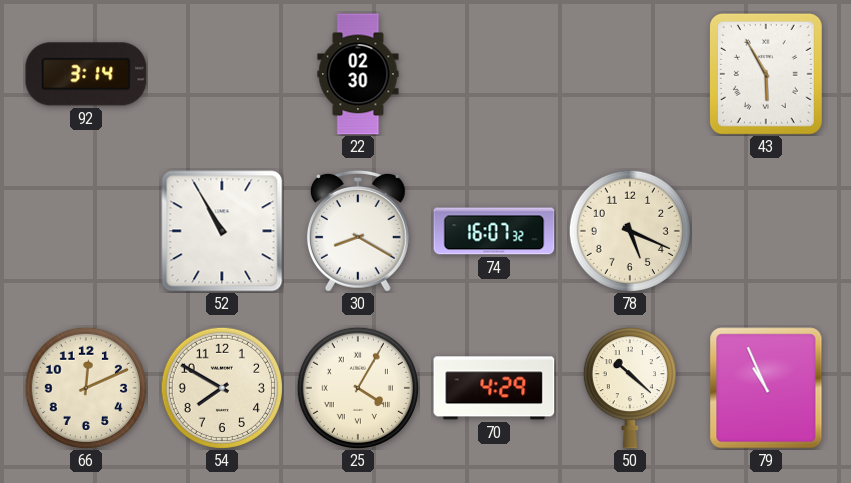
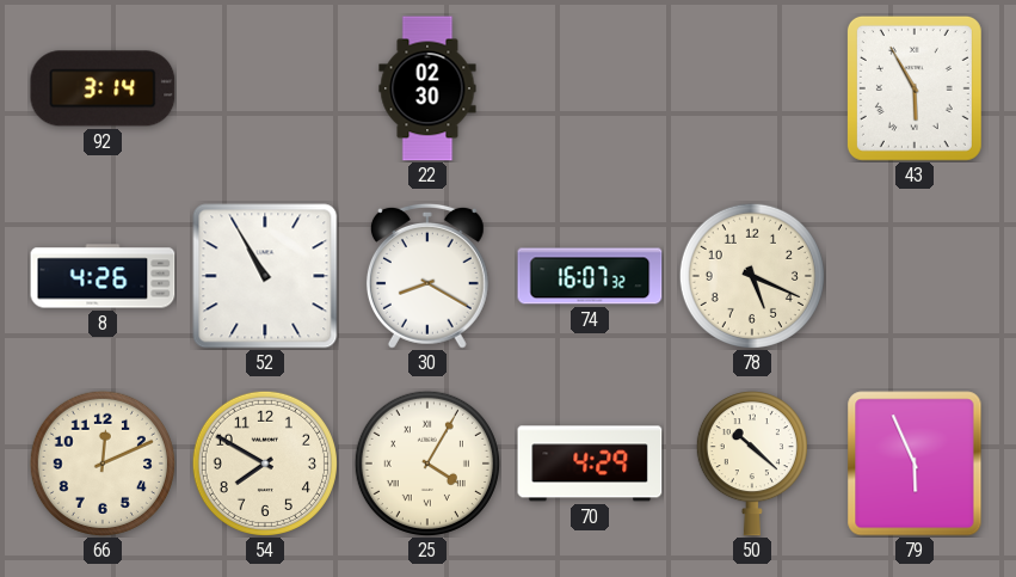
8: none -> 4:26 (103, 276)
79: 10:56 -> 5:56 (915, 464)
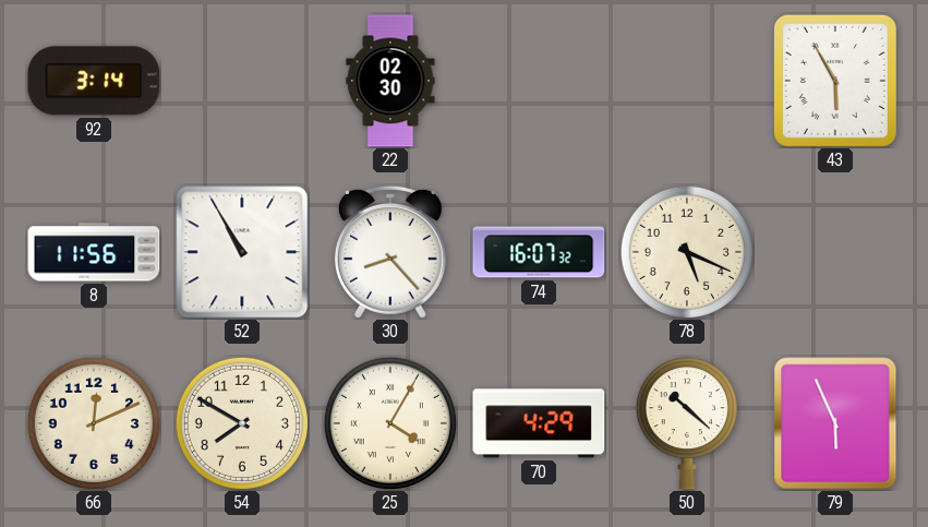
8: 4:26 -> 11:56 (94, 252)
30: 8:20 -> 8:23 (390, 252)
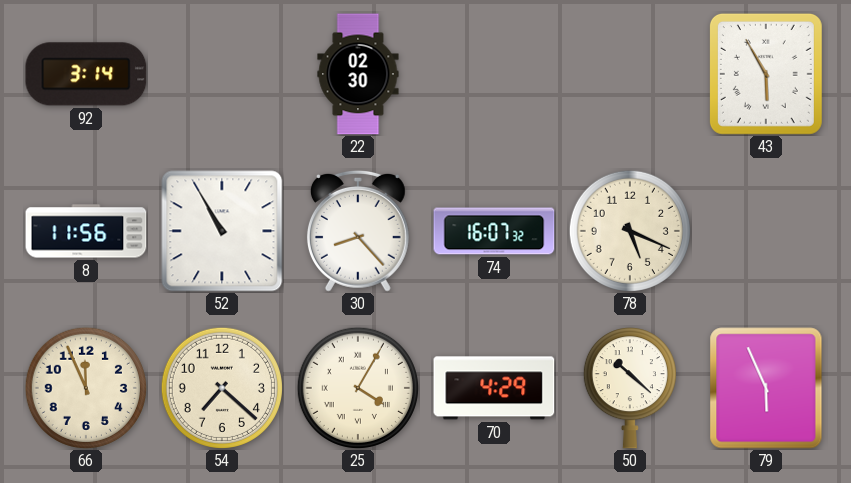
66: 12:11 -> 11:56 (86, 388)
54: 7:50 -> 7:22 (222, 388)
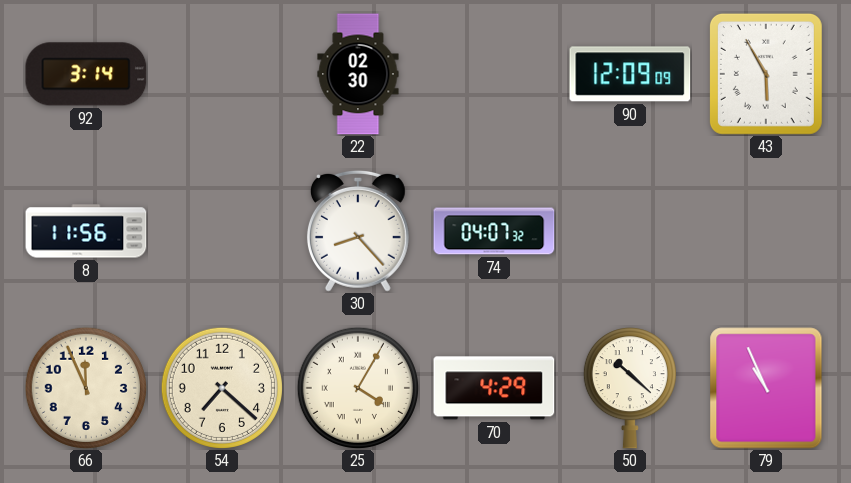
90: none -> 12:09 (630, 74)
52: 10:55 -> none (222, 231)
74: 16:07 -> 04:07 (494, 231)
78: 5:19 -> none (630, 231)
79: 5:56 -> 10:56 (766, 388)
